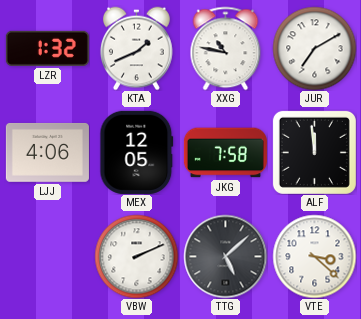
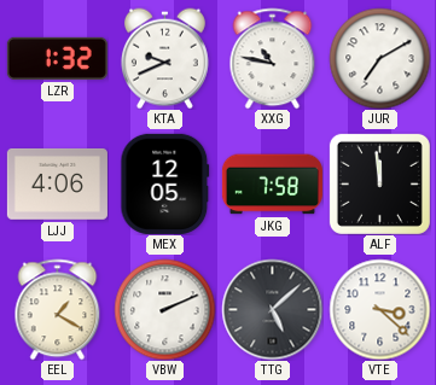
KTA: 1:41 -> 9:41 (164, 58)
EEL: none -> 1:20 (58, 309)
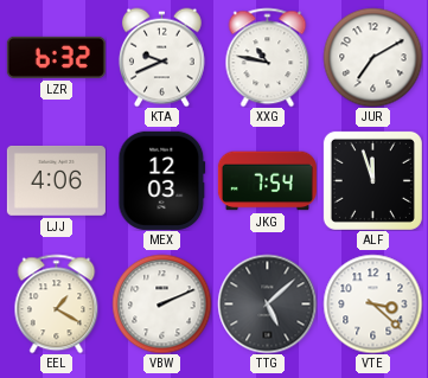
LZR: 1:32 -> 6:32 (56, 57)
MEX: 12:05 -> 12:03 (162, 180)
JKG: 7:58 -> 7:54 (267, 181)
ALF: 11:59 -> 11:57 (372, 180)
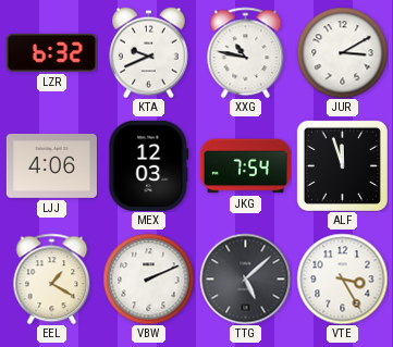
JUR: 7:10 -> 3:10 (342, 52)
VTE: 3:22 -> 3:25 (342, 278)
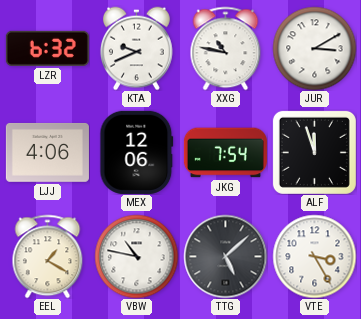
MEX: 12:03 -> 12:06 (137, 152)
VBW: 2:11 -> 10:47 (136, 256)
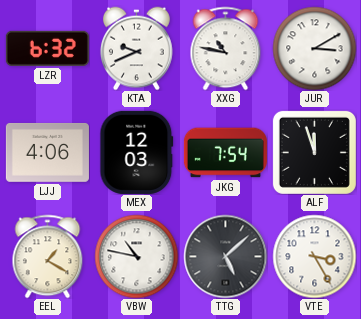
MEX: 12:06 -> 12:03 (137, 152)
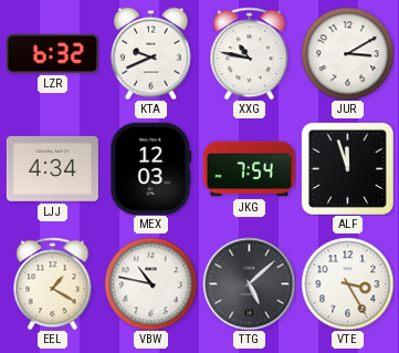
LJJ: 4:06 -> 4:34 (52, 169)
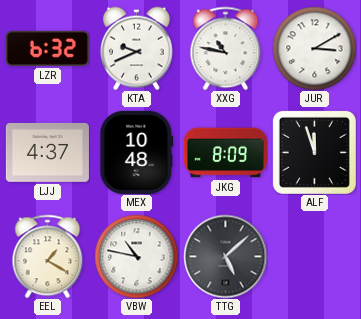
LJJ: 4:34 -> 4:37 (47, 153)
MEX: 12:03 -> 10:48 (137, 152)
JKG: 7:54 -> 8:09 (225, 153)
VTE: 3:25 -> none (347, 283)
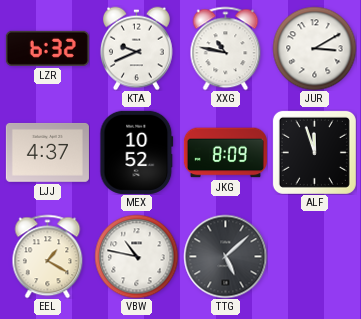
MEX: 10:48 -> 10:52 (137, 152)
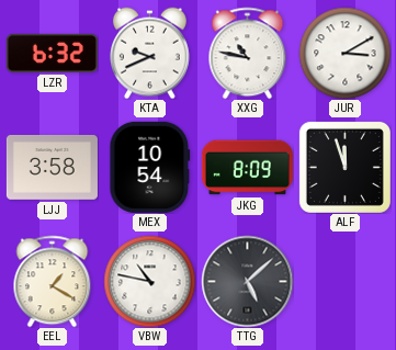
LJJ: 4:37 -> 3:58 (52, 168)
MEX: 10:52 -> 10:54 (150, 167)
